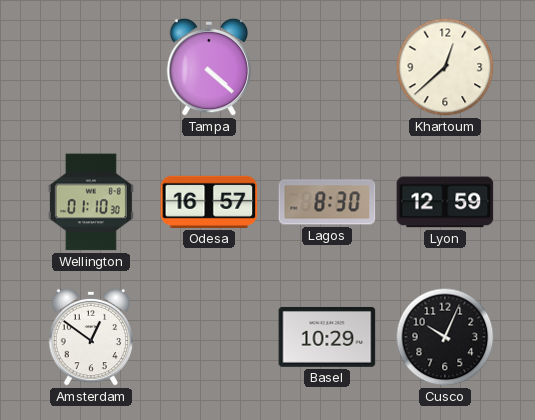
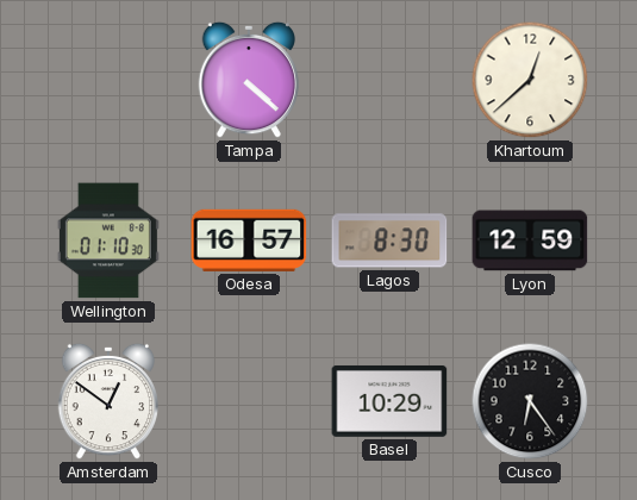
Cusco: 10:04 -> 6:24 (530, 401)
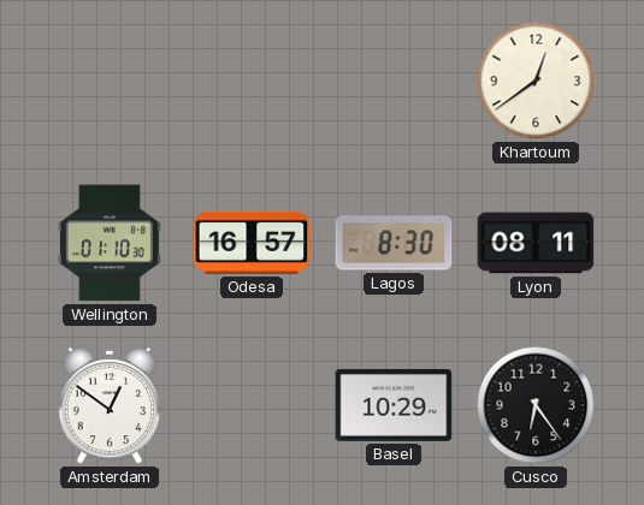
Tampa: 4:22 -> none (248, 80)
Khartoum: 12:38 -> 12:39 (536, 81)
Lyon: 12:59 -> 08:11 (536, 243)
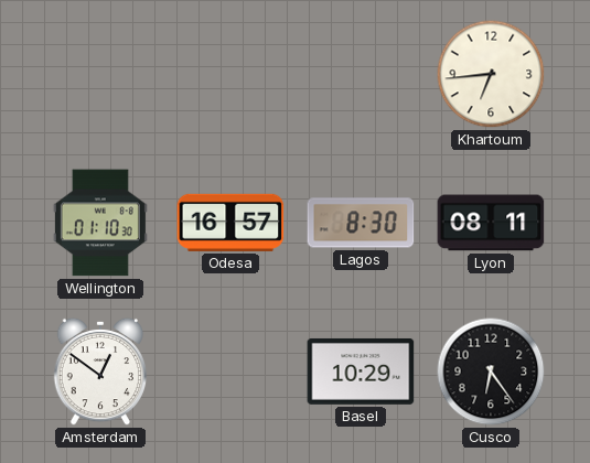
Khartoum: 12:39 -> 6:44 (491, 74)
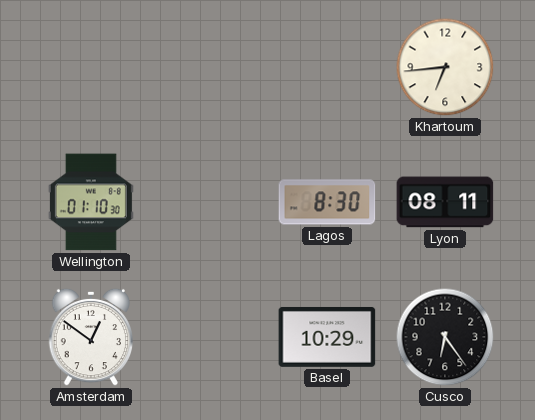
Odesa: 16:57 -> none (230, 223)
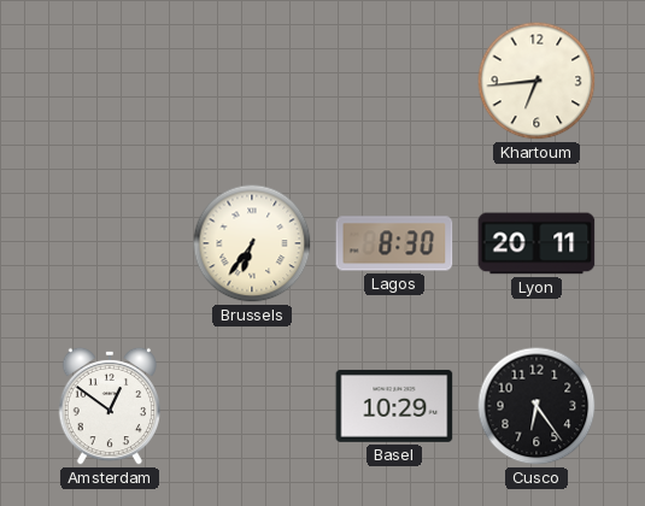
Wellington: 01:10 -> none (91, 202)
Brussels: none -> 6:36 (252, 243)
Lyon: 08:11 -> 20:11 (536, 243)
